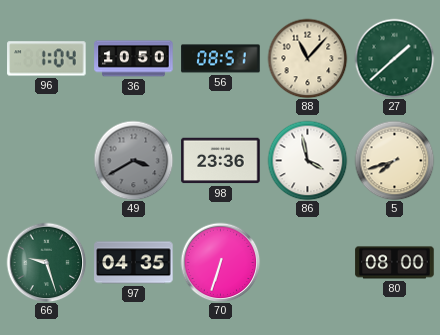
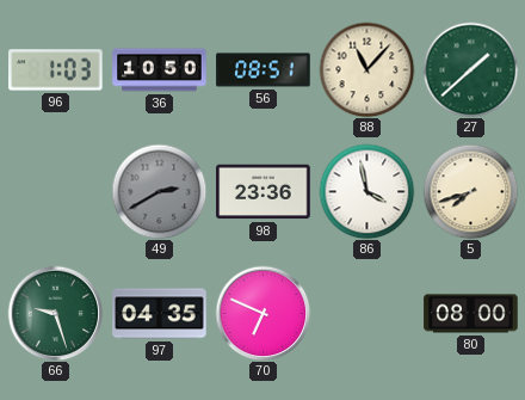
96: 1:04 -> 1:03 (56, 70)
49: 3:40 -> 2:40 (159, 191)
70: 6:33 -> 6:49 (262, 313)
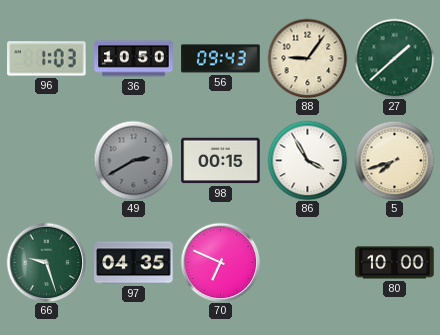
56: 08:51 -> 09:43 (221, 59)
88: 11:07 -> 9:06 (307, 58)
98: 23:36 -> 00:15 (221, 161)
86: 3:58 -> 3:55 (307, 160)
80: 08:00 -> 10:00 (395, 263)
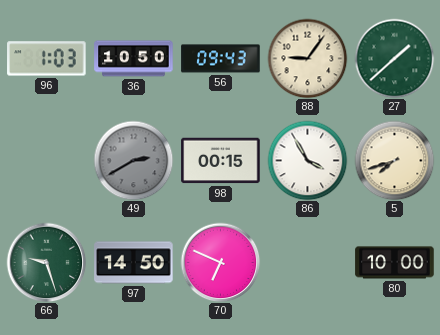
97: 04:35 -> 14:50 (134, 263)
